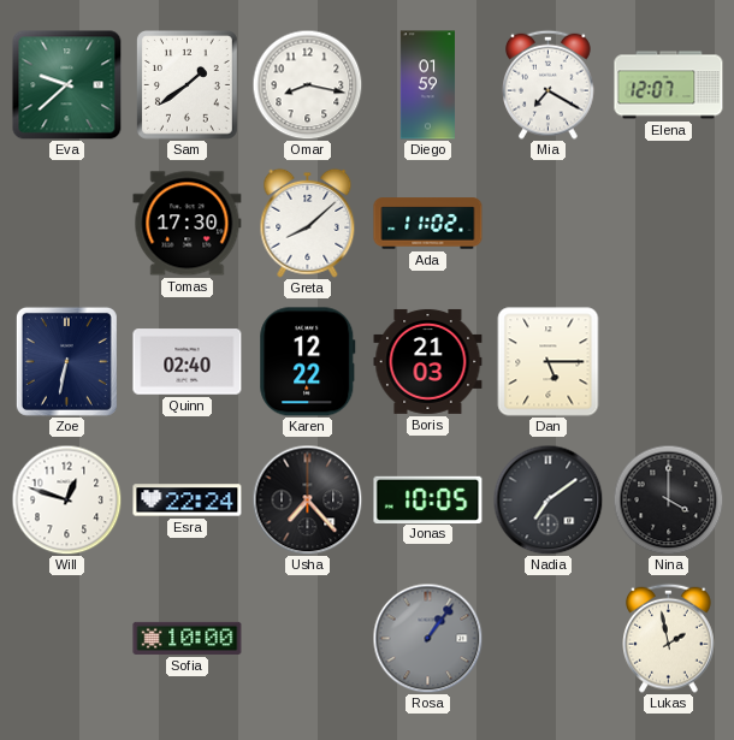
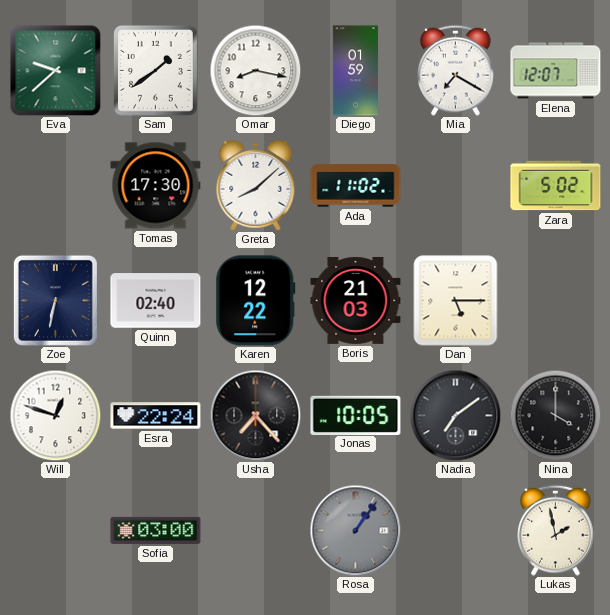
Zara: none -> 5:02 (556, 186)
Sofia: 10:00 -> 03:00 (156, 530)
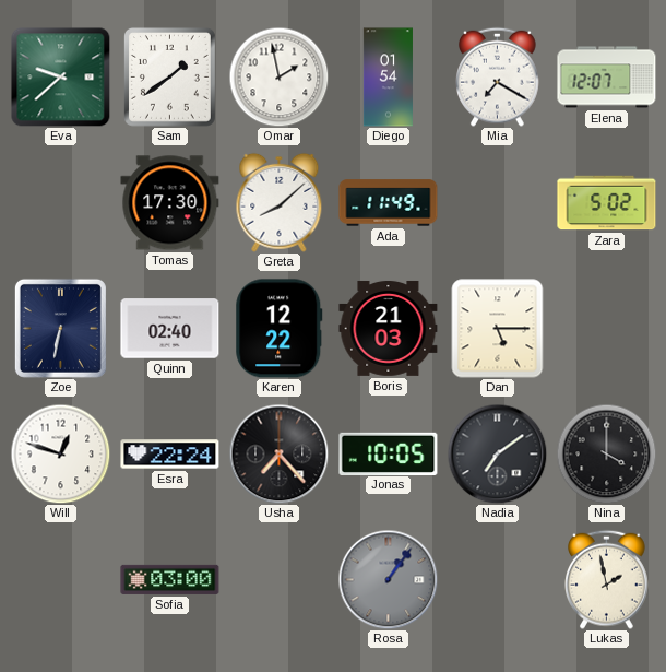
Omar: 8:17 -> 1:58 (278, 76)
Diego: 01:59 -> 01:54 (388, 78)
Ada: 11:02 -> 11:49 (389, 203)
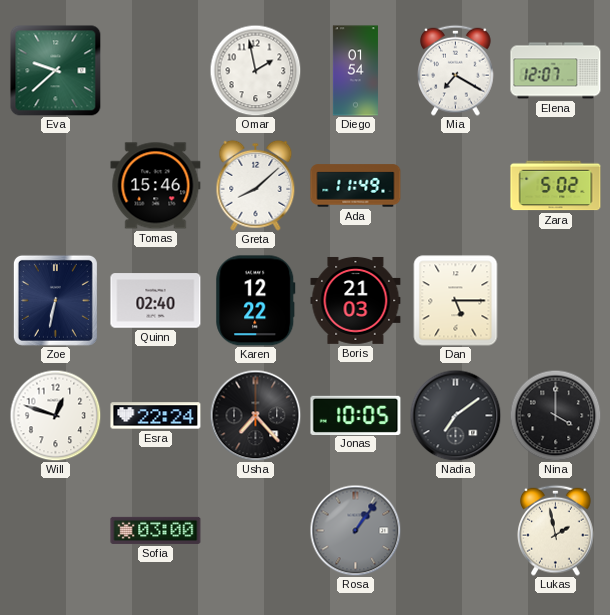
Sam: 1:39 -> none (169, 78)
Tomas: 17:30 -> 15:46 (156, 186)
